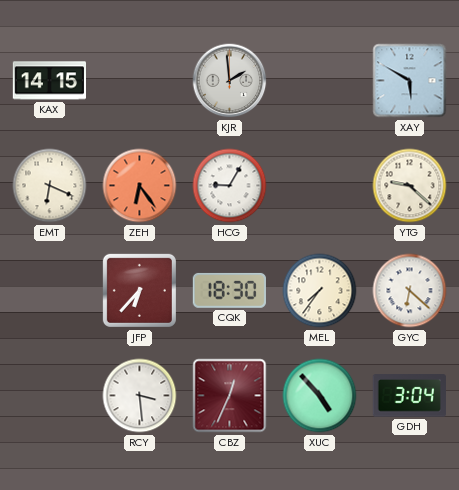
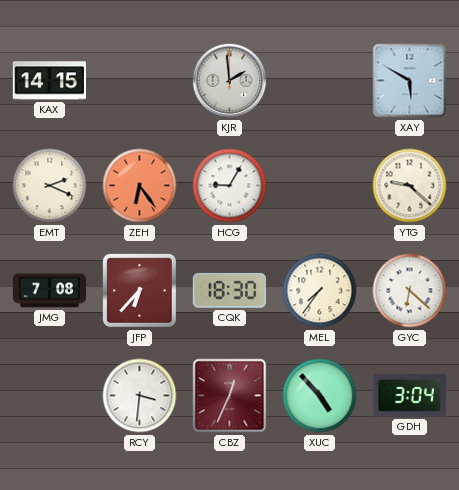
EMT: 6:19 -> 2:19 (50, 186)
JMG: none -> 7:08 (50, 291)
RCY: 3:29 -> 3:31 (140, 396)
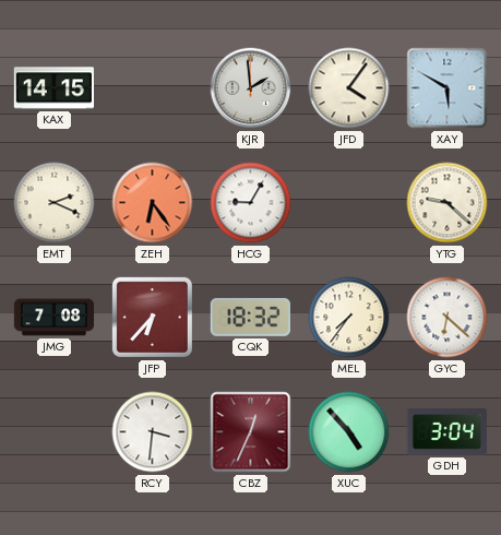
JFD: none -> 4:06 (349, 88)
CQK: 18:30 -> 18:32 (250, 317)
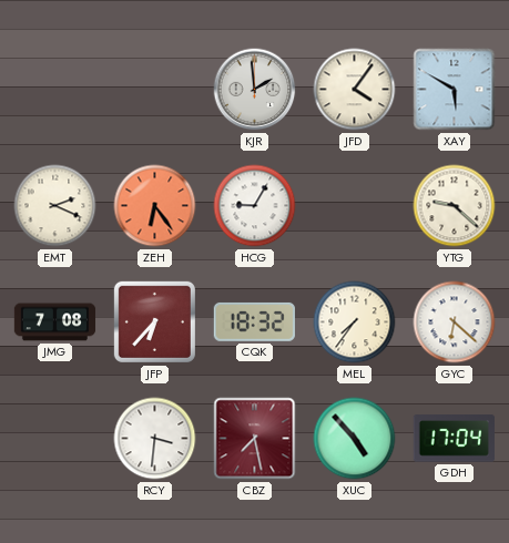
KAX: 14:15 -> none (53, 88)
CBZ: 12:34 -> 7:28 (255, 439)
GDH: 3:04 -> 17:04 (454, 439)
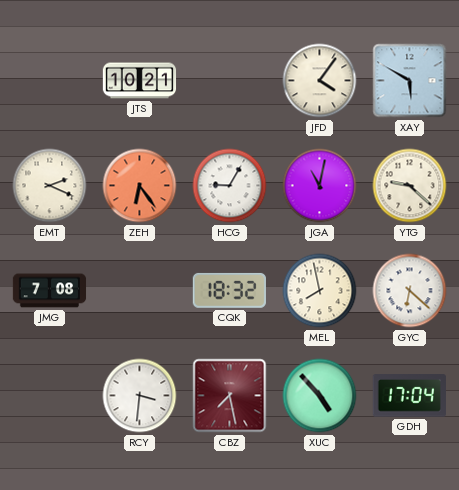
JTS: none -> 10:21 (140, 81)
KJR: 1:59 -> none (255, 90)
JGA: none -> 11:02 (320, 186)
JFP: 6:37 -> none (154, 321)
MEL: 7:36 -> 7:58 (320, 291)
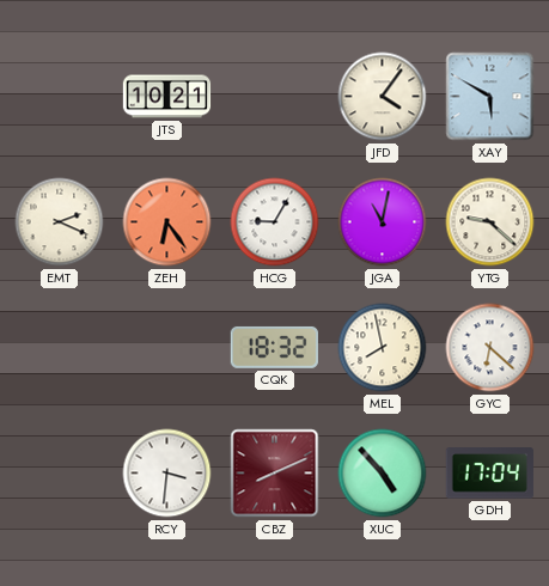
JMG: 7:08 -> none (50, 291)
CBZ: 7:28 -> 8:11 (275, 474)
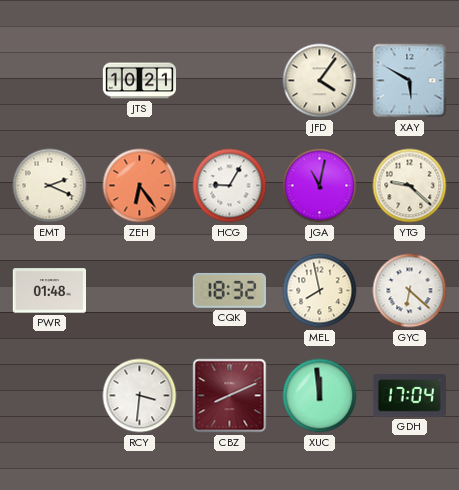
PWR: none -> 01:48 (49, 291)
XUC: 4:53 -> 11:59 (320, 396)
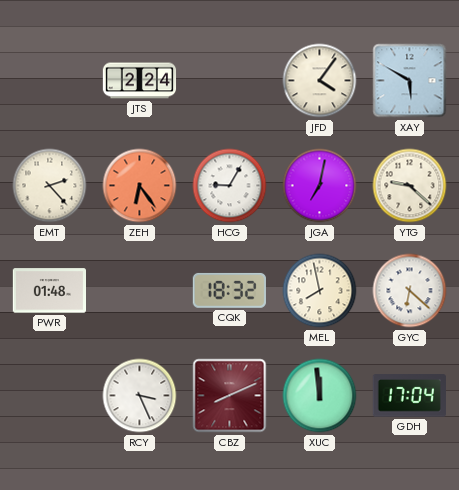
JTS: 10:21 -> 2:24 (140, 81)
EMT: 2:19 -> 2:23 (50, 186)
JGA: 11:02 -> 7:02 (320, 186)
RCY: 3:31 -> 3:26 (140, 396)
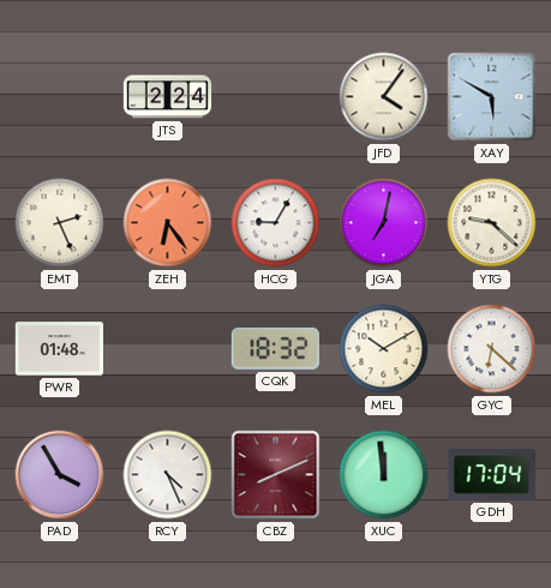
EMT: 2:23 -> 2:26 (60, 223)
MEL: 7:58 -> 10:10 (384, 349)
PAD: none -> 3:55 (60, 475)
RCY: 3:26 -> 4:26 (168, 475)
